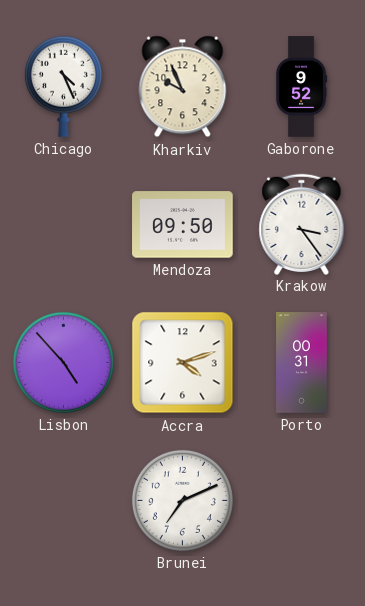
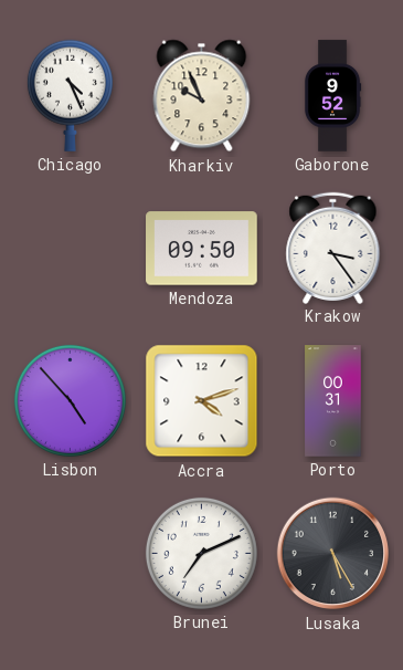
Lusaka: none -> 5:25 (333, 554)
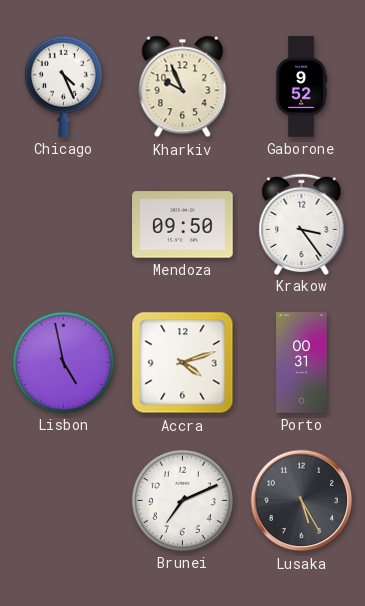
Lisbon: 4:53 -> 4:58 (63, 362)
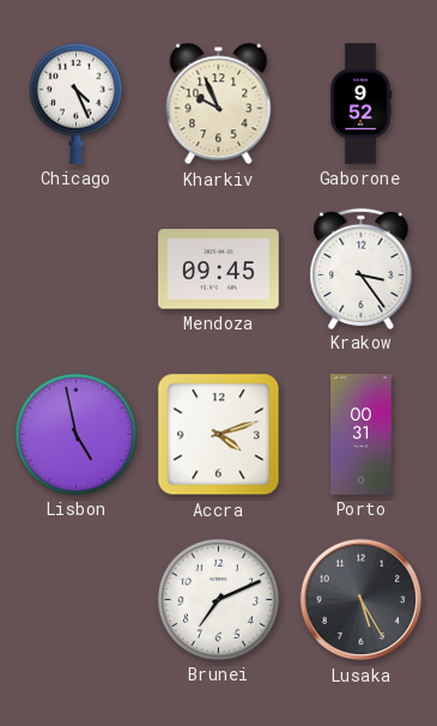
Mendoza: 09:50 -> 09:45 (219, 270)
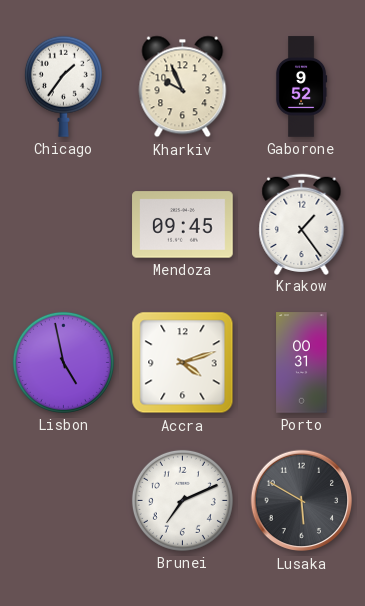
Chicago: 4:26 -> 1:36 (63, 86)
Krakow: 3:24 -> 1:24 (302, 224)
Lusaka: 5:25 -> 5:50 (302, 501)
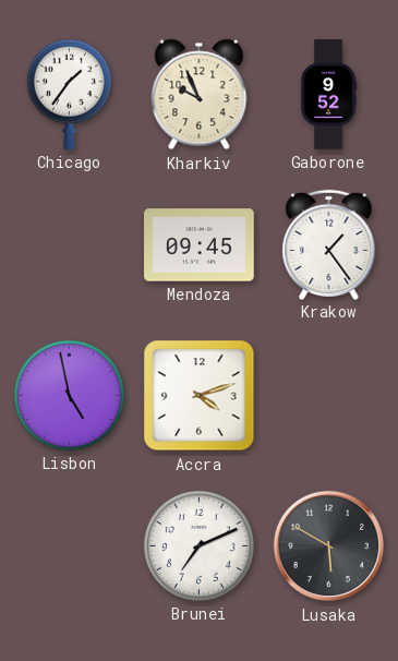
Porto: 00:31 -> none (302, 363)
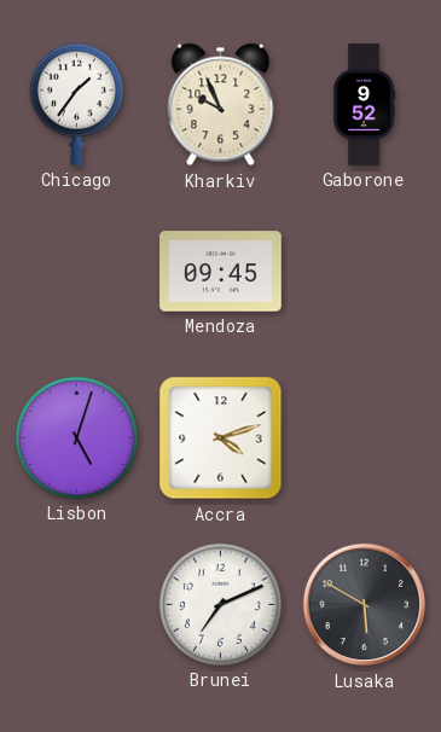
Krakow: 1:24 -> none (329, 244)
Lisbon: 4:58 -> 5:03 (76, 437)
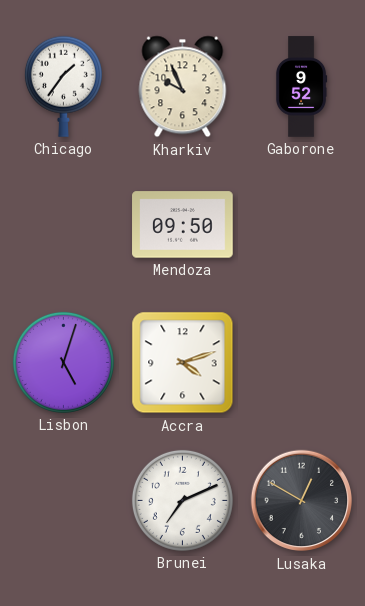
Mendoza: 09:45 -> 09:50 (183, 225)
Lusaka: 5:50 -> 12:50 (302, 501)
